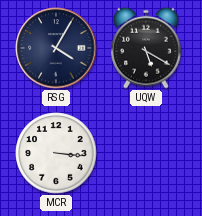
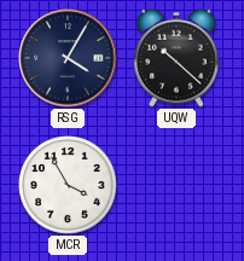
UQW: 5:20 -> 10:22 (178, 58)
MCR: 3:16 -> 3:55 (68, 185)
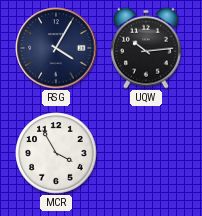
UQW: 10:22 -> 10:14 (147, 48)
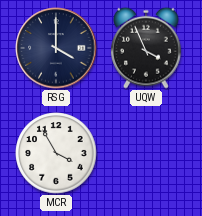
RSG: 4:05 -> 4:00 (56, 48)
UQW: 10:14 -> 3:56 (147, 48)
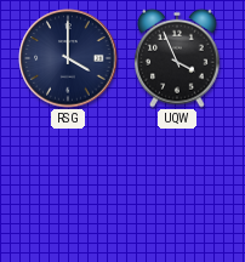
MCR: 3:55 -> none (56, 153)
